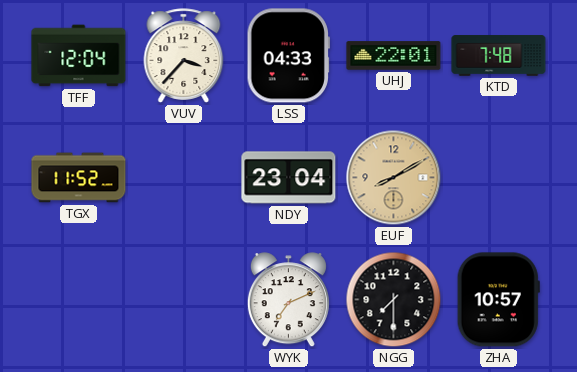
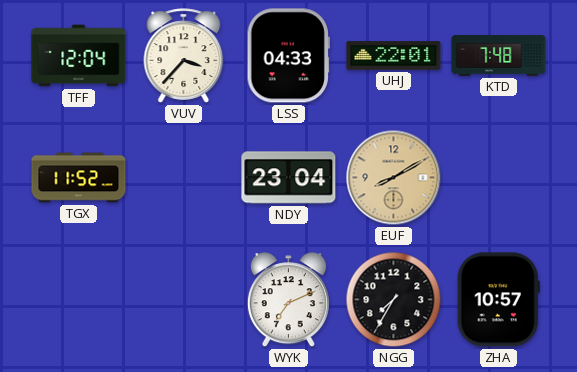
NGG: 7:30 -> 7:35 (394, 300)
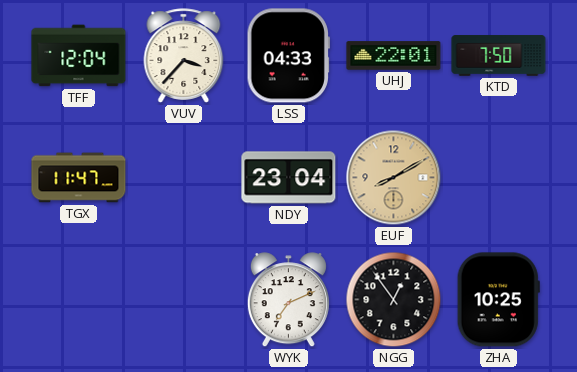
KTD: 7:48 -> 7:50 (499, 56)
TGX: 11:52 -> 11:47 (79, 178)
NGG: 7:35 -> 12:54 (394, 300)
ZHA: 10:57 -> 10:25 (498, 300)
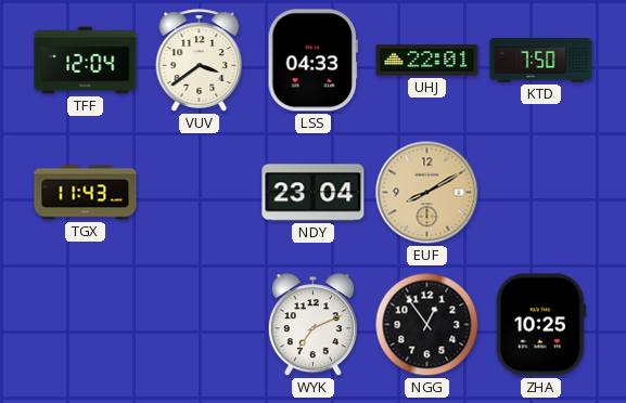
VUV: 3:37 -> 3:39 (200, 61)
TGX: 11:47 -> 11:43 (86, 193)
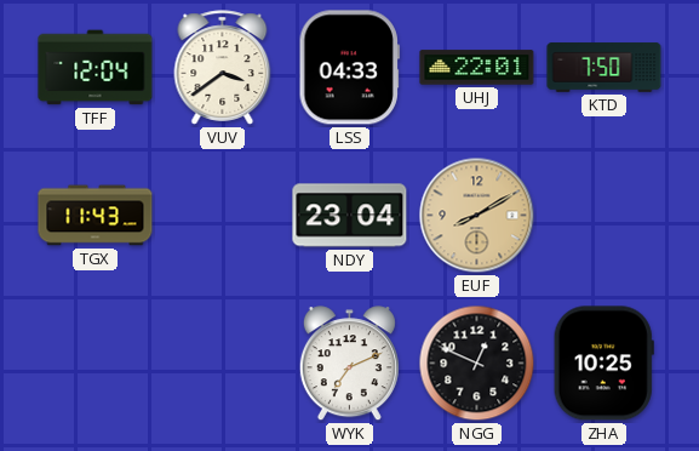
NGG: 12:54 -> 12:49 (477, 364)
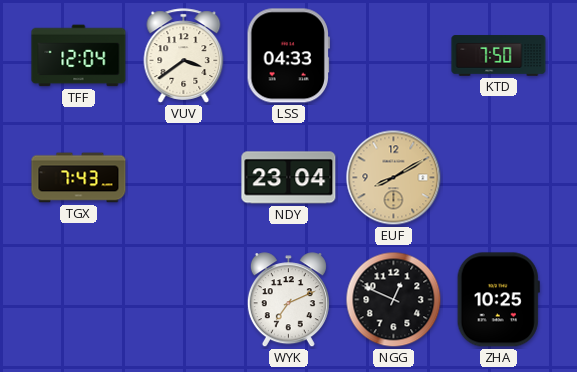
UHJ: 22:01 -> none (477, 68)
TGX: 11:43 -> 7:43 (79, 178)
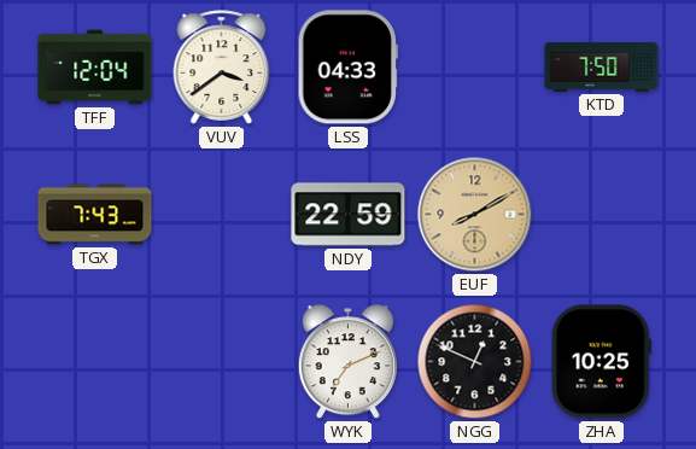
NDY: 23:04 -> 22:59 (349, 215)
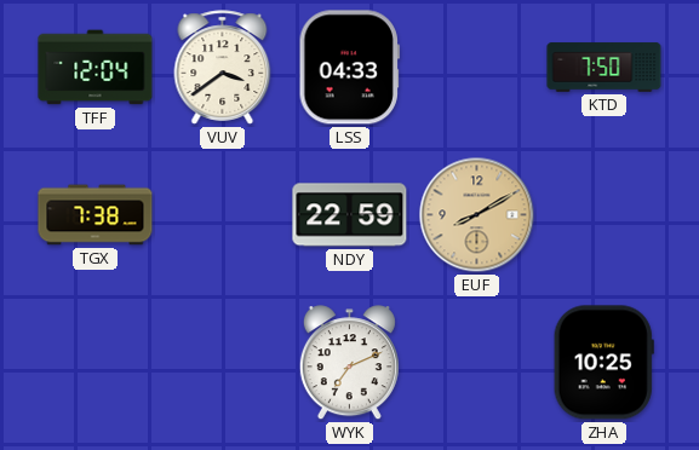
TGX: 7:43 -> 7:38 (96, 215)
NGG: 12:49 -> none (475, 362)
